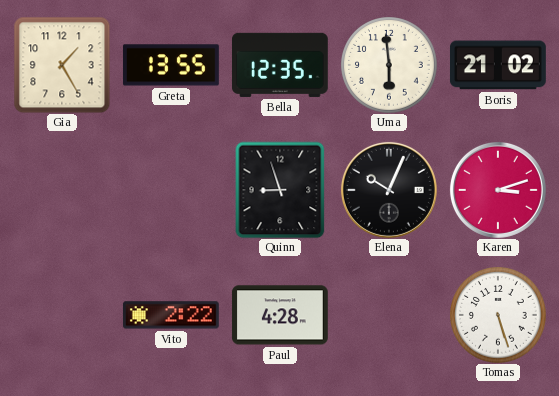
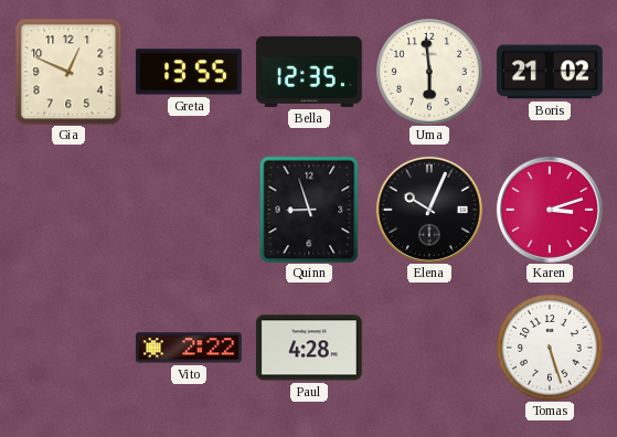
Gia: 1:25 -> 12:49 (68, 72)
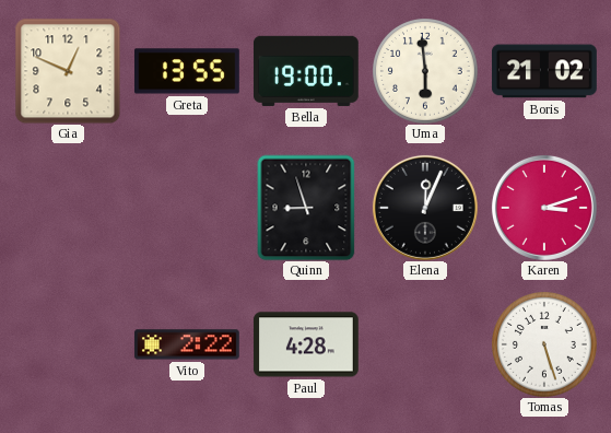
Bella: 12:35 -> 19:00 (306, 71)
Elena: 10:04 -> 12:04 (425, 208)
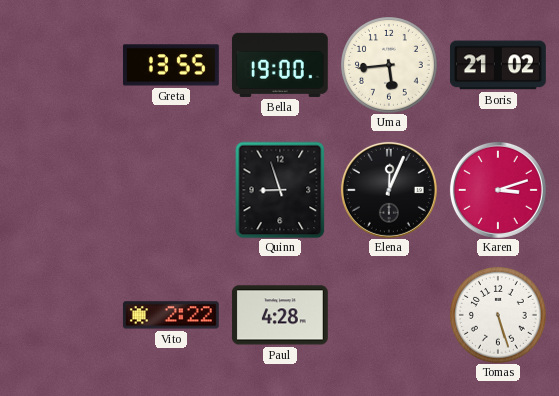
Gia: 12:49 -> none (68, 71)
Uma: 5:59 -> 5:44 (389, 65)
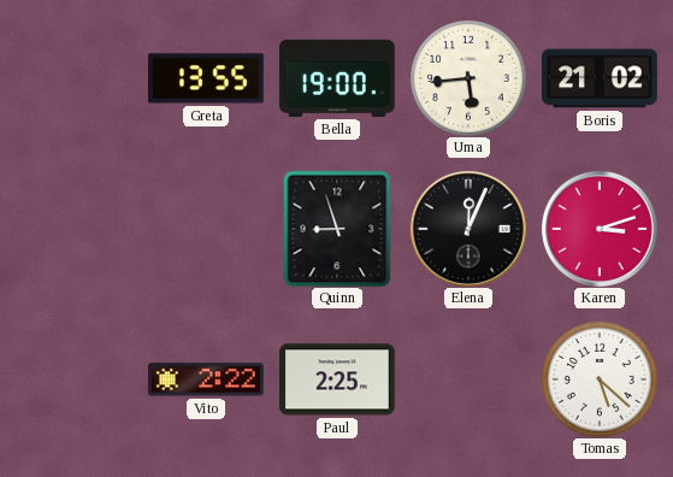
Paul: 4:28 -> 2:25 (337, 379)
Tomas: 5:27 -> 5:22 (600, 379)
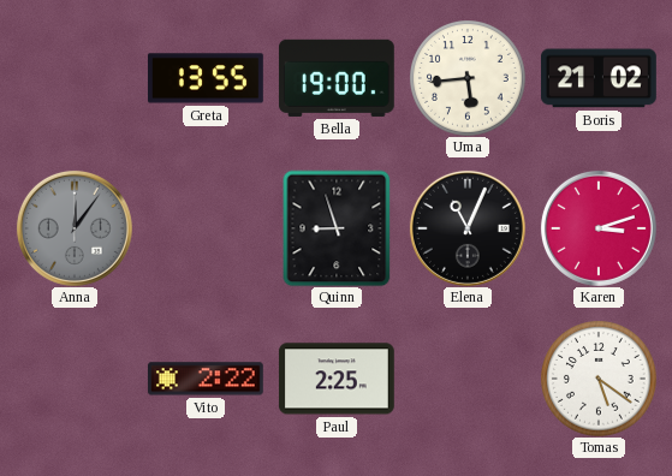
Anna: none -> 12:06 (75, 228)
Elena: 12:04 -> 11:04 (468, 228)
Tomas: 5:22 -> 5:21 (599, 379)
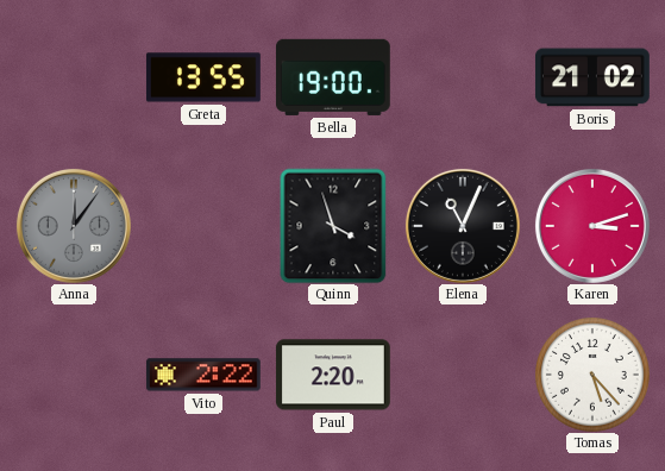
Uma: 5:44 -> none (468, 78)
Quinn: 8:57 -> 3:57 (333, 226)
Paul: 2:25 -> 2:20 (333, 375)
Tomas: 5:21 -> 5:23 (592, 375)
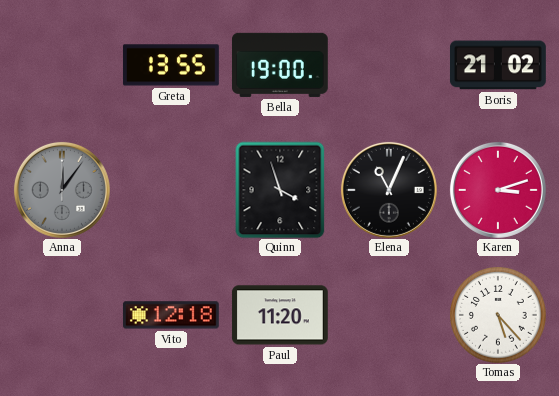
Vito: 2:22 -> 12:18 (171, 315)
Paul: 2:20 -> 11:20 (280, 315)
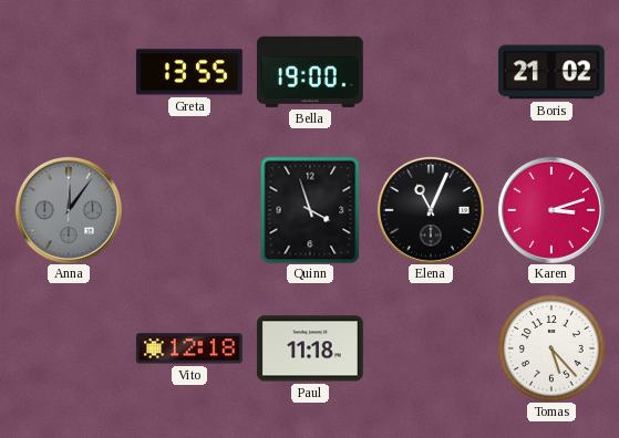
Paul: 11:20 -> 11:18 (310, 348)
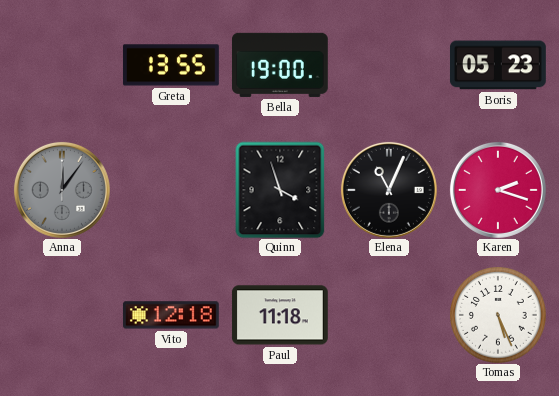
Boris: 21:02 -> 05:23 (498, 65)
Karen: 3:12 -> 2:18 (498, 190)
Tomas: 5:23 -> 5:26 (498, 315)
